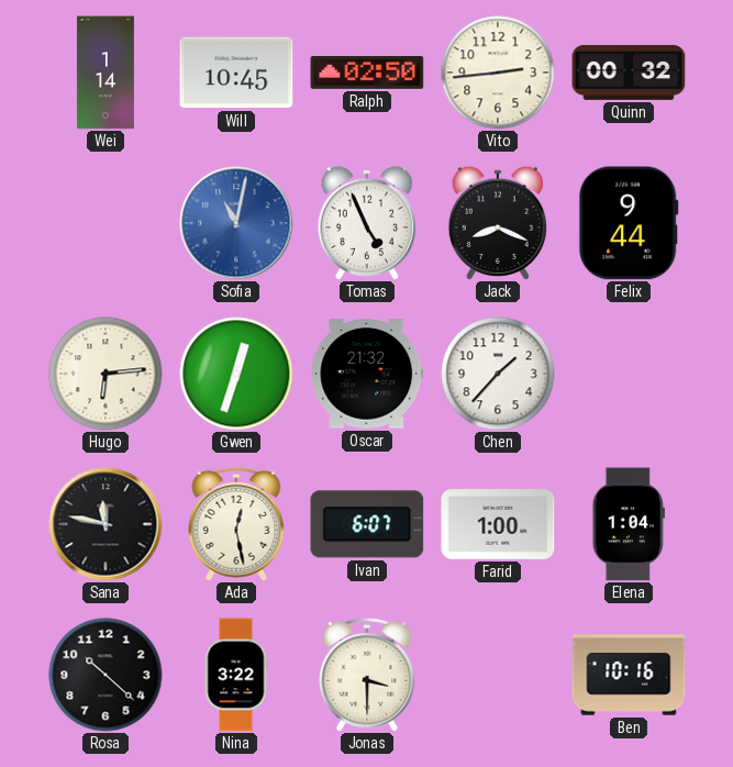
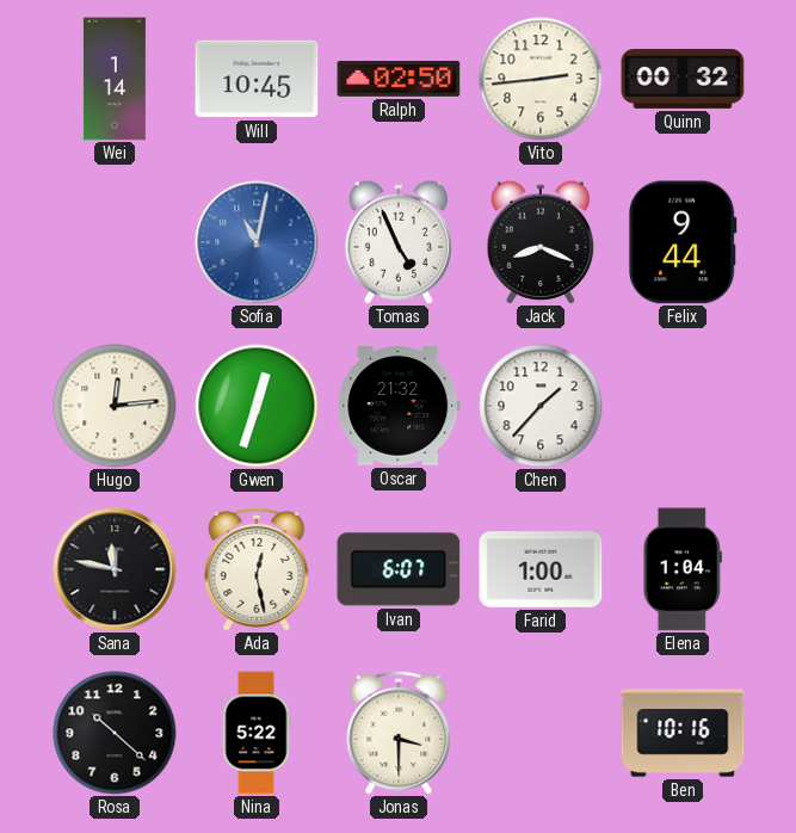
Hugo: 6:14 -> 12:14 (115, 406)
Nina: 3:22 -> 5:22 (257, 733)
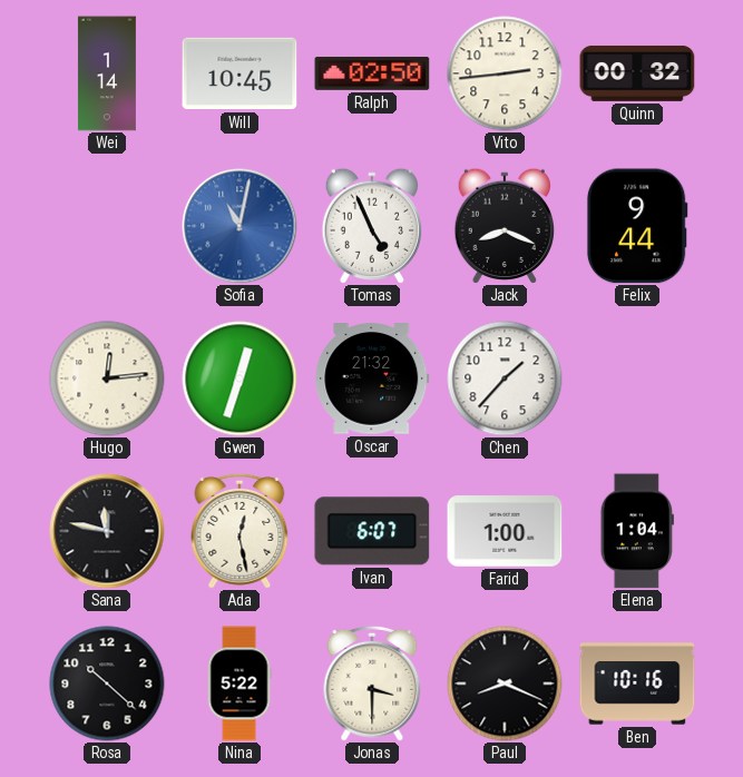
Paul: none -> 8:19 (505, 683)
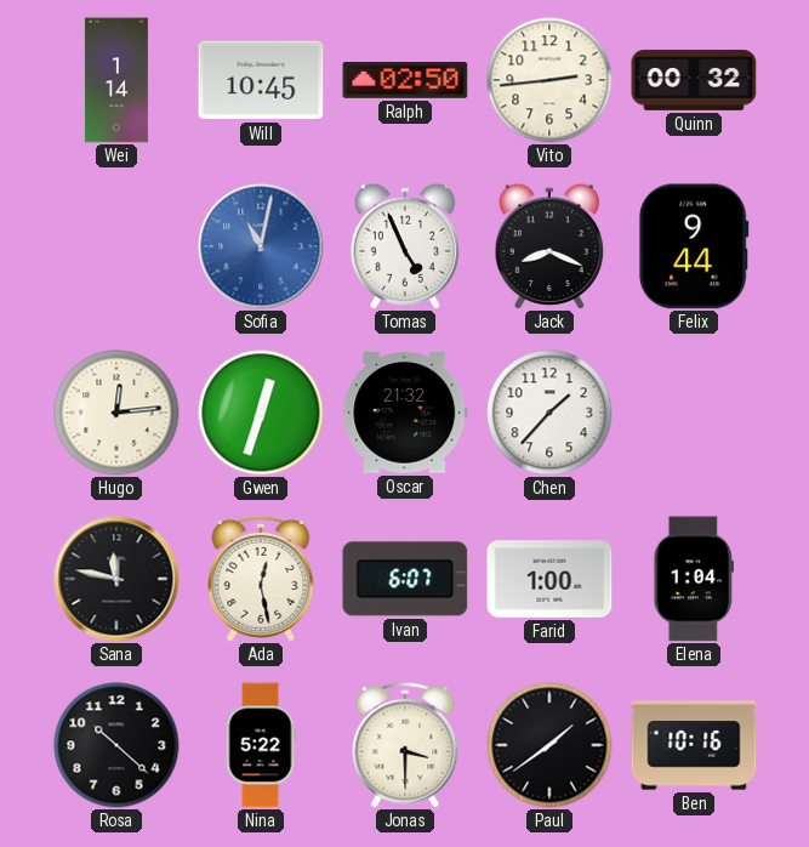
Paul: 8:19 -> 1:39 (549, 745)
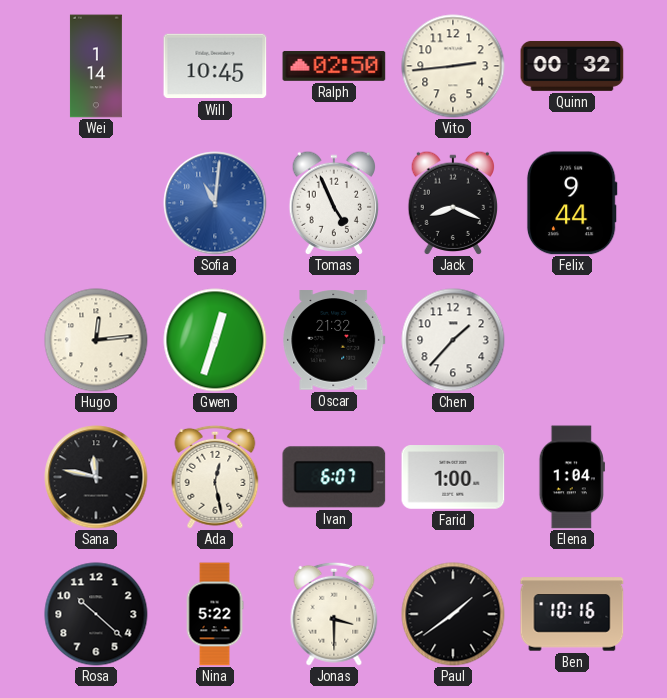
Sofia: 11:02 -> 11:01 (215, 203)
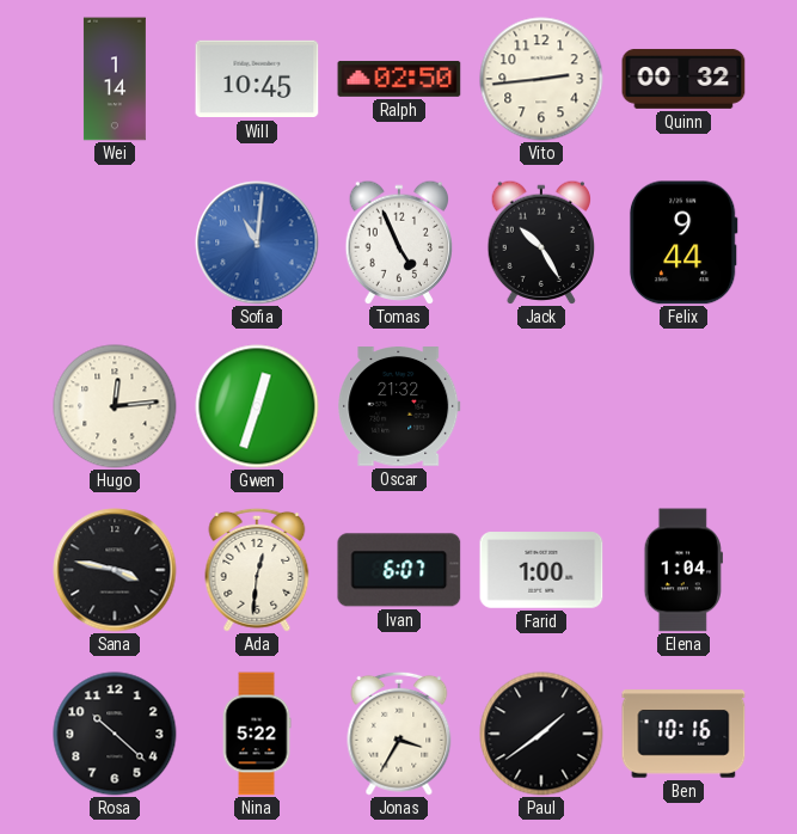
Jack: 8:19 -> 10:25 (541, 243)
Chen: 1:37 -> none (453, 340)
Sana: 11:47 -> 3:47 (115, 570)
Ada: 12:28 -> 12:31 (257, 570)
Jonas: 3:30 -> 3:35 (399, 734)
